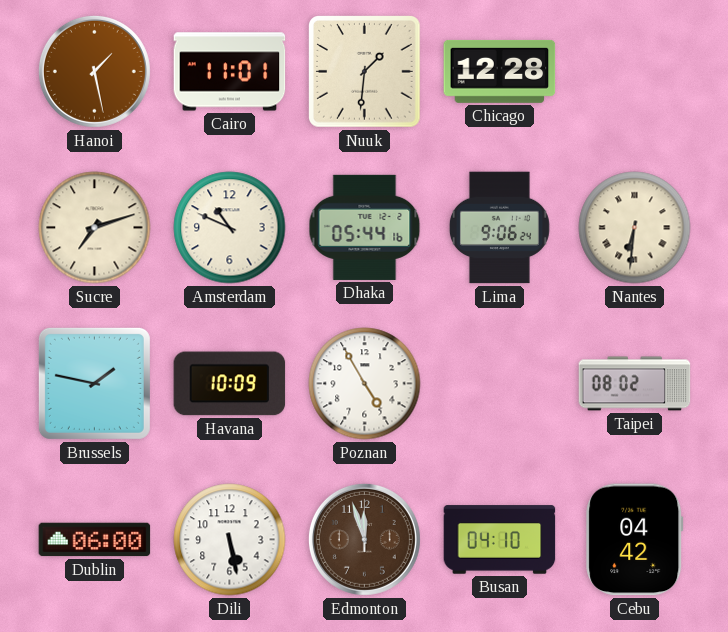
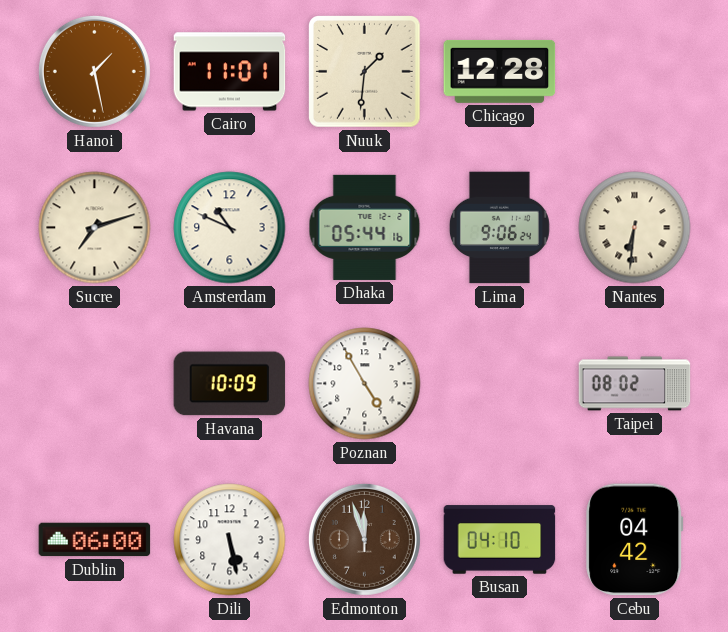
Brussels: 1:47 -> none (94, 383)
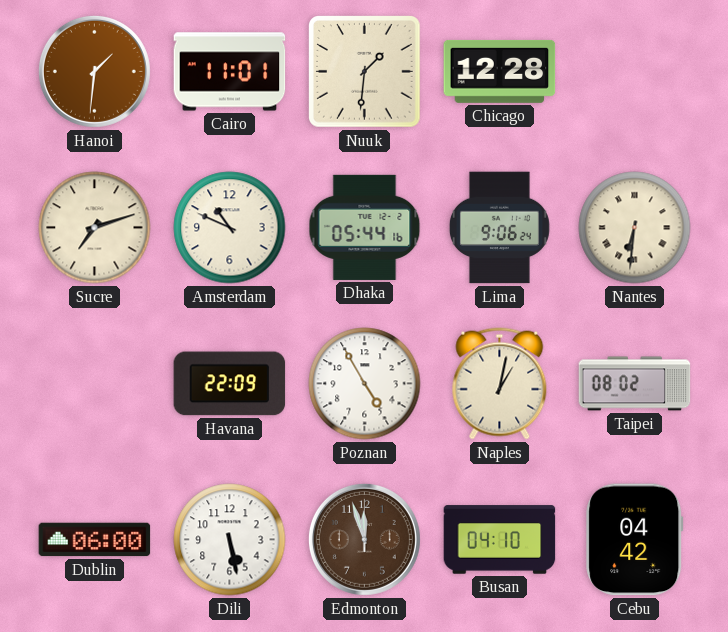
Hanoi: 1:28 -> 1:31 (94, 71)
Havana: 10:09 -> 22:09 (230, 384)
Naples: none -> 1:02 (500, 384)
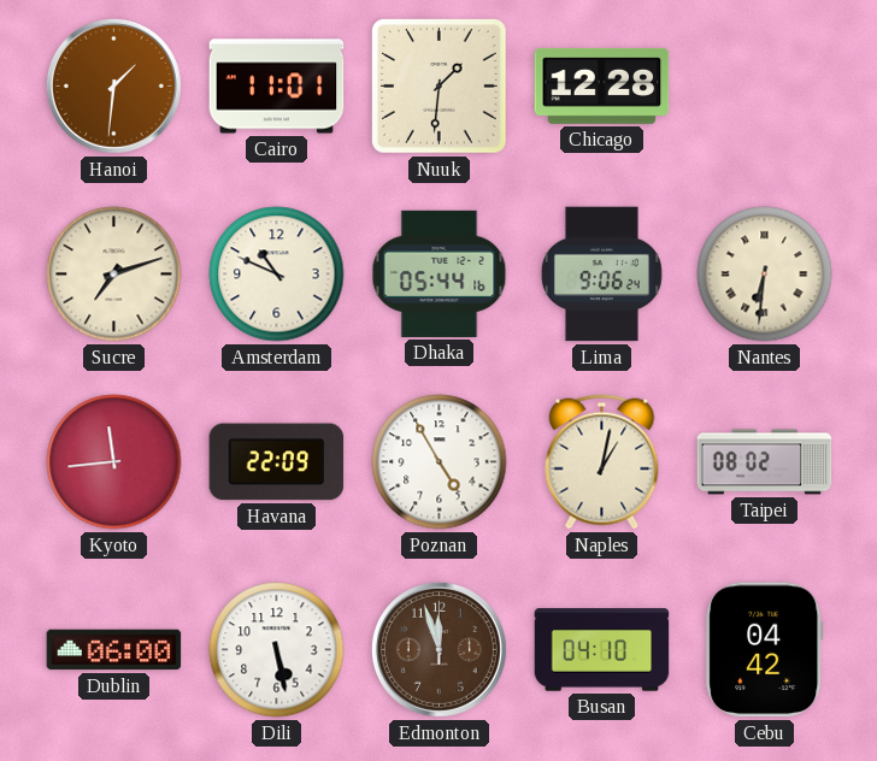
Kyoto: none -> 11:44 (114, 462)
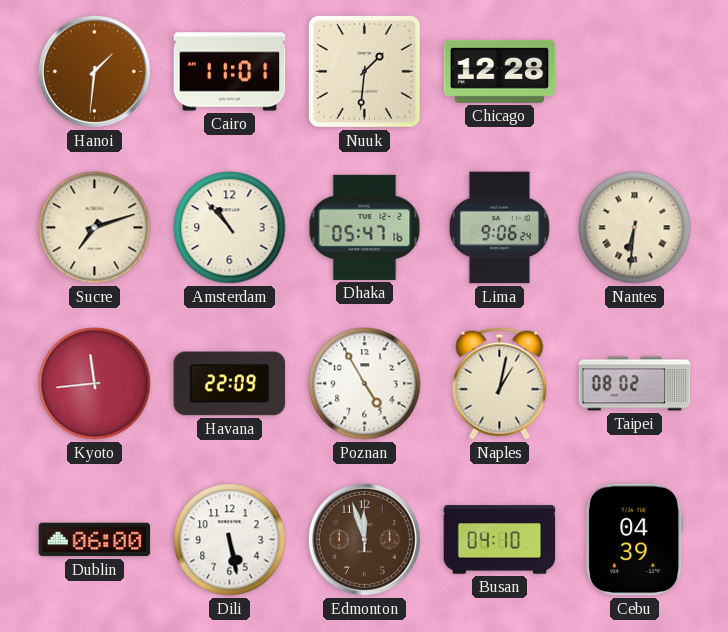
Amsterdam: 10:49 -> 10:53 (230, 228)
Dhaka: 05:44 -> 05:47 (365, 227)
Cebu: 04:42 -> 04:39 (635, 540)
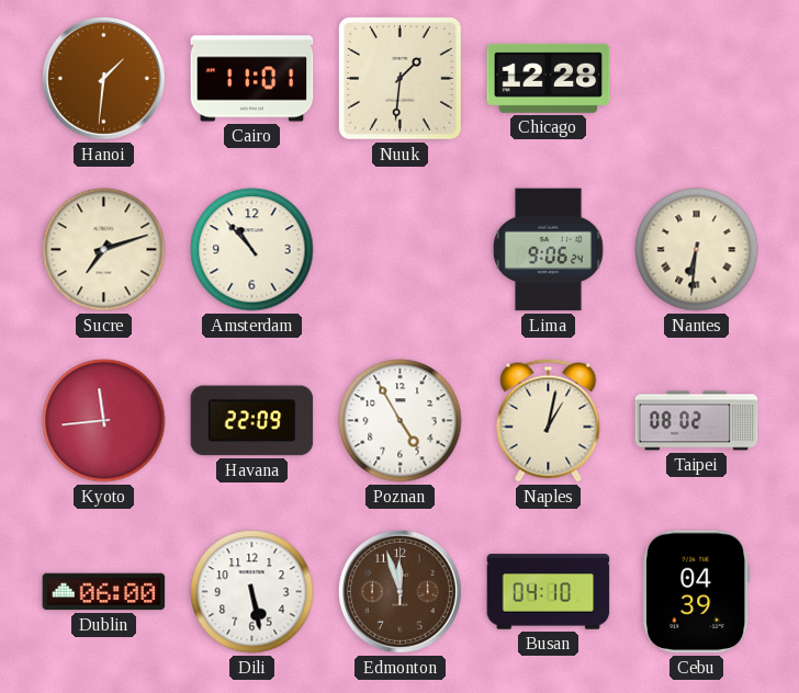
Dhaka: 05:47 -> none (365, 227)
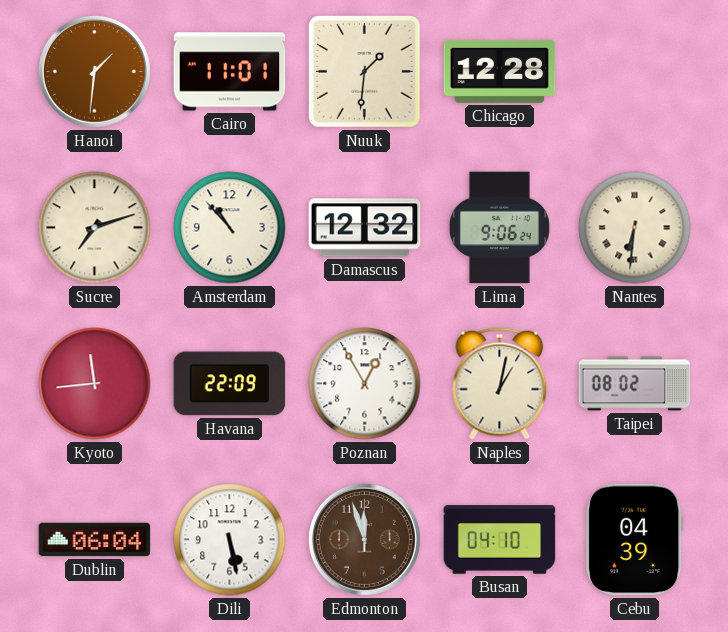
Damascus: none -> 12:32 (365, 228)
Poznan: 4:55 -> 12:55 (365, 384)
Dublin: 06:00 -> 06:04 (95, 540)
